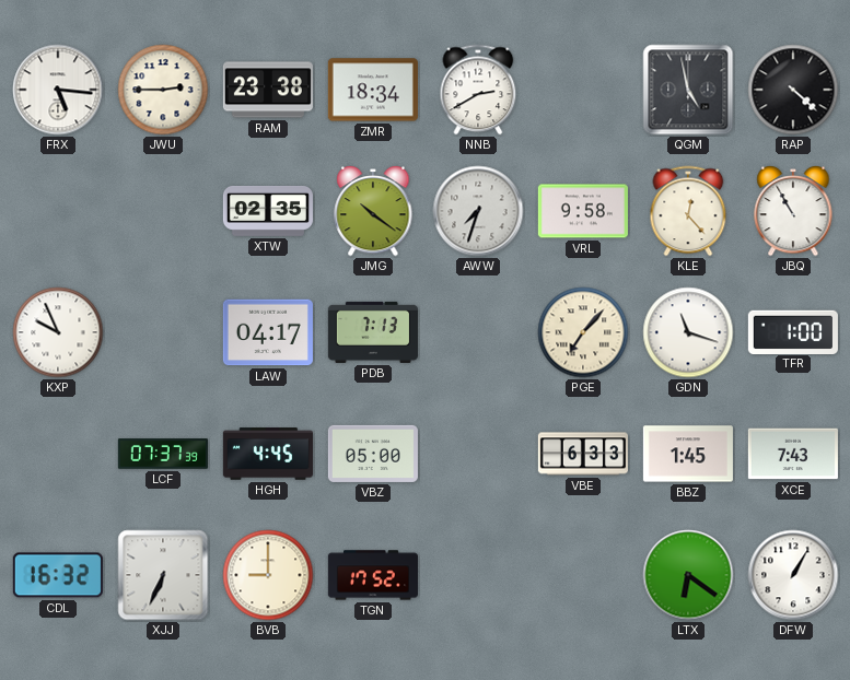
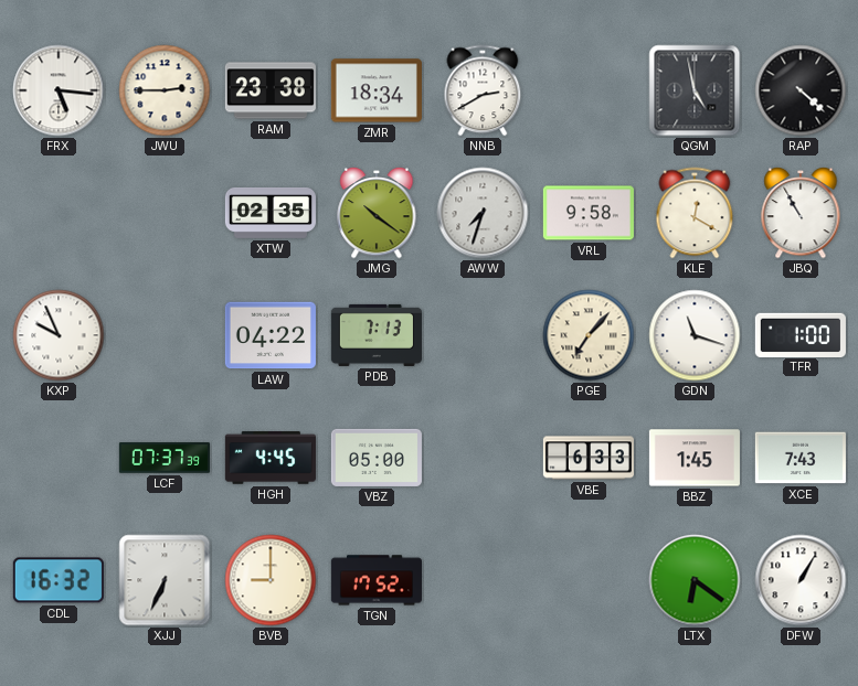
KLE: 12:23 -> 12:20 (695, 213)
LAW: 04:17 -> 04:22 (271, 335)
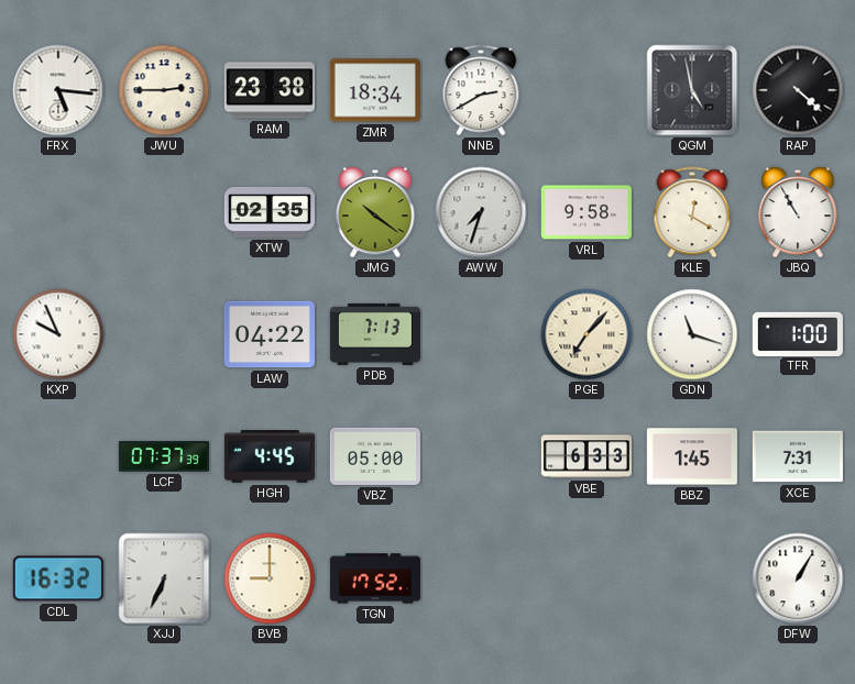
XCE: 7:43 -> 7:31 (798, 456)
LTX: 6:21 -> none (695, 580)
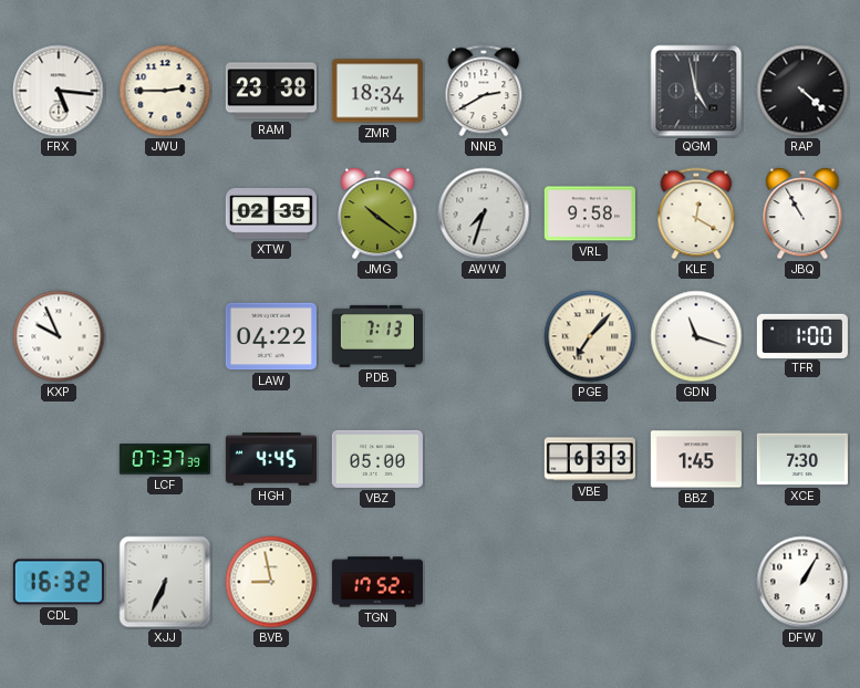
XCE: 7:31 -> 7:30 (802, 459)
BVB: 9:00 -> 8:58 (271, 582)
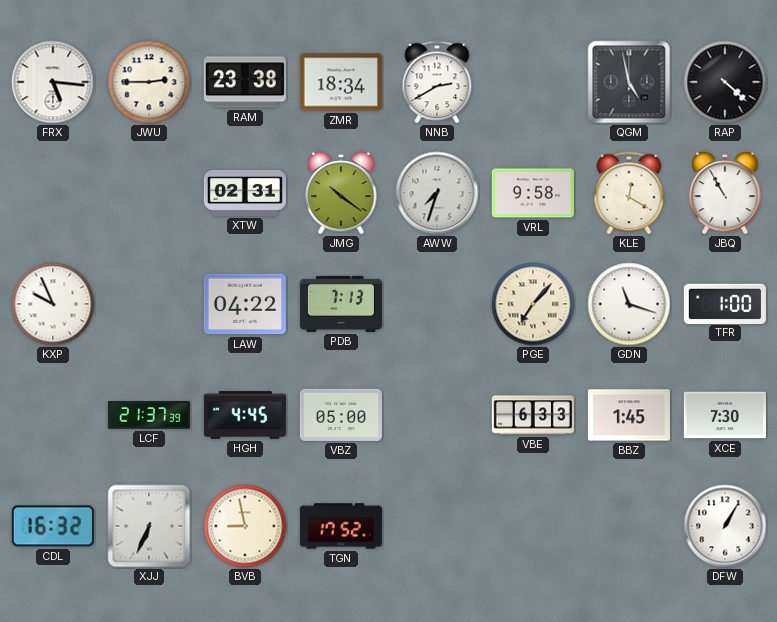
XTW: 02:35 -> 02:31 (245, 193)
LCF: 07:37 -> 21:37 (149, 415)
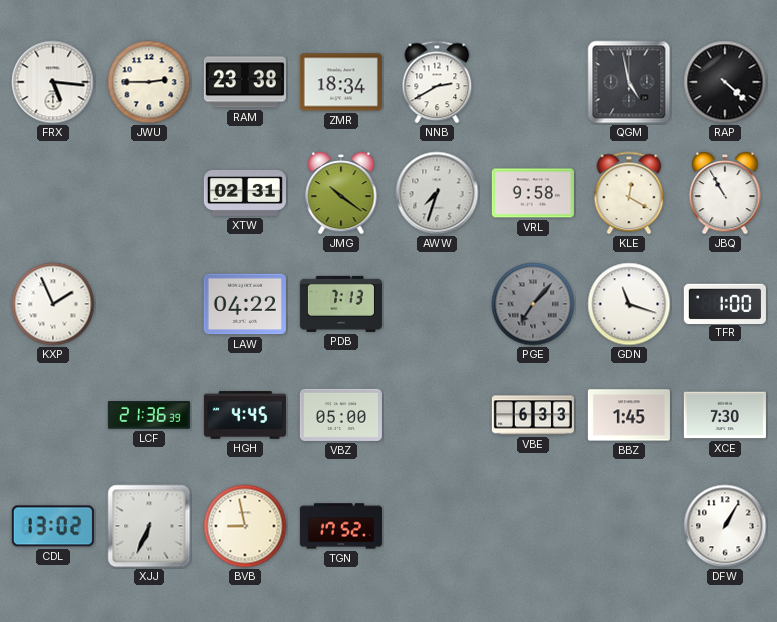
KXP: 9:56 -> 1:56 (53, 304)
PGE dial: cream -> grey (533, 304)
LCF: 21:37 -> 21:36 (149, 415)
CDL: 16:32 -> 13:02 (53, 526)
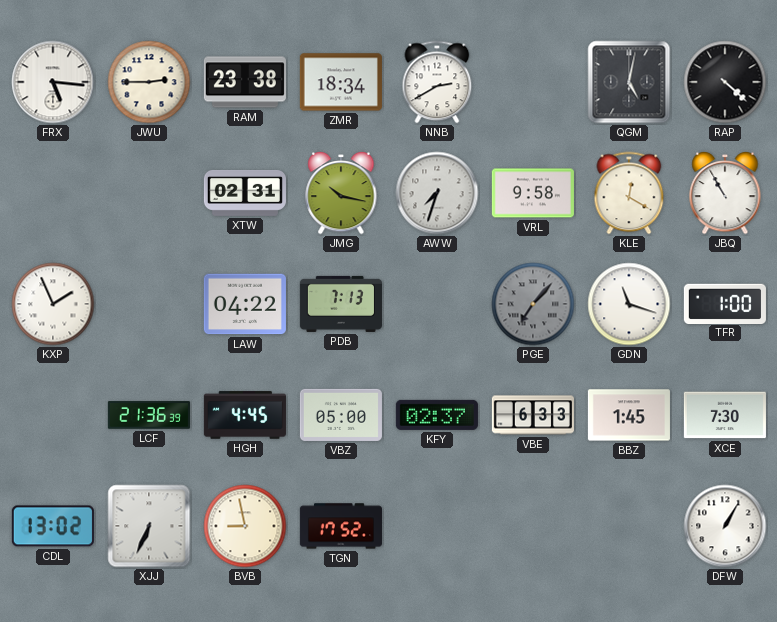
QGM: 4:58 -> 5:02 (629, 82)
JMG: 10:21 -> 10:17 (341, 193)
KFY: none -> 02:37 (437, 415)
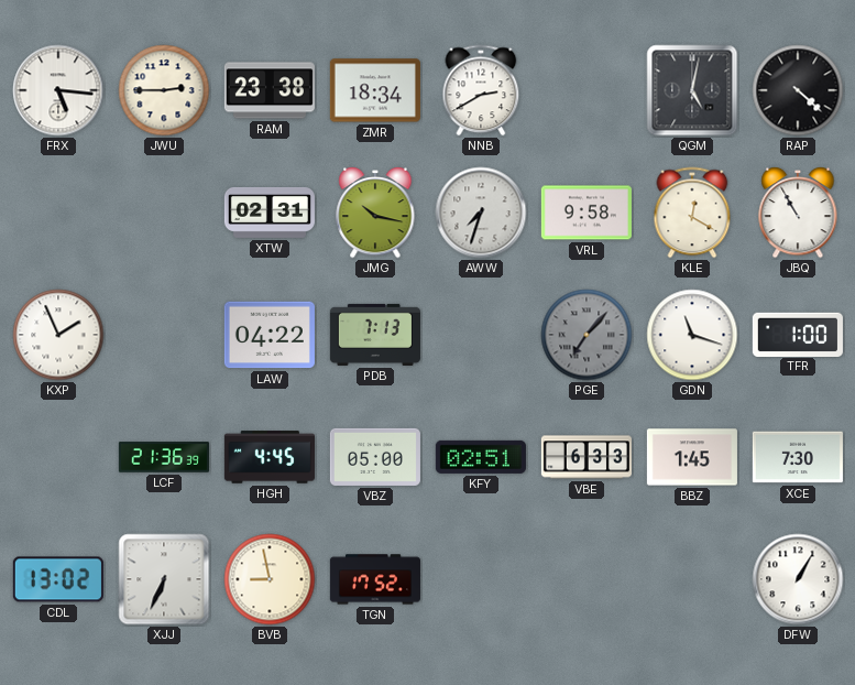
KFY: 02:37 -> 02:51 (481, 457)
